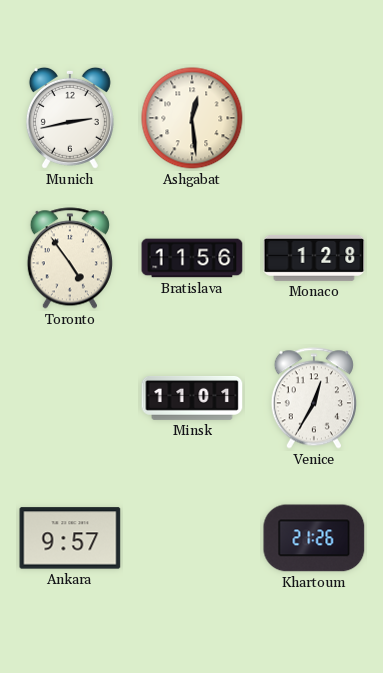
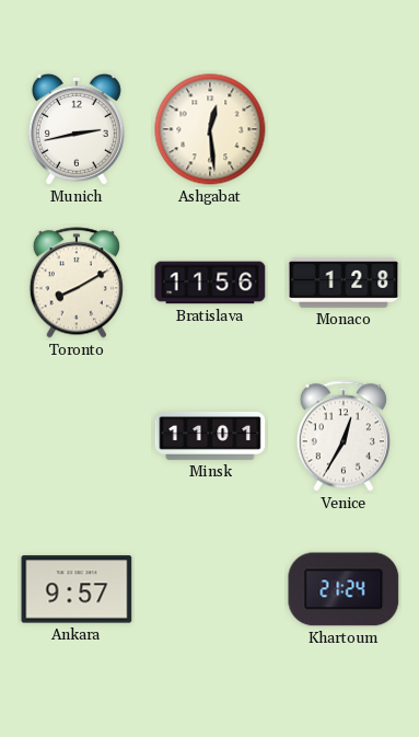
Toronto: 4:54 -> 8:10 (77, 283)
Khartoum: 21:26 -> 21:24 (344, 589)
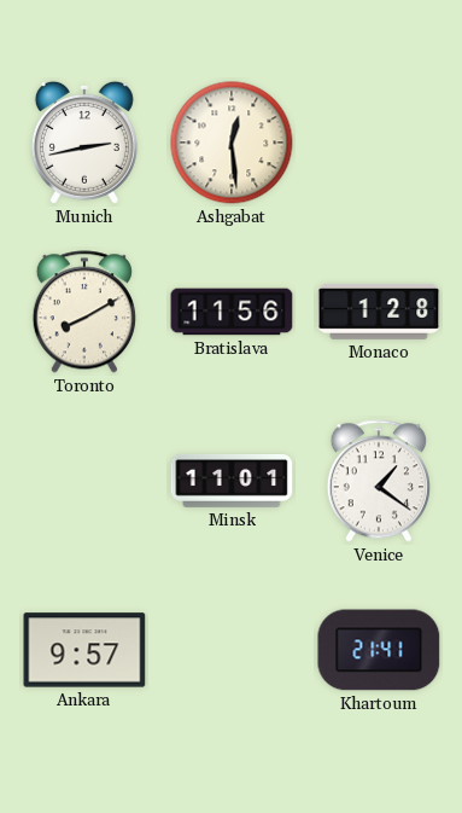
Venice: 12:35 -> 1:21 (379, 481)
Khartoum: 21:24 -> 21:41 (379, 650)
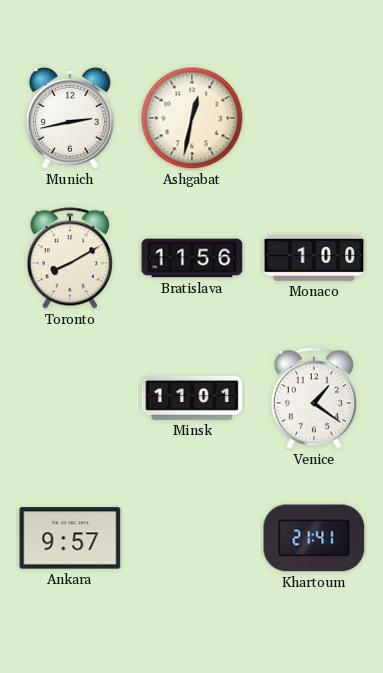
Ashgabat: 12:29 -> 12:32 (192, 118)
Monaco: 1:28 -> 1:00 (314, 258)
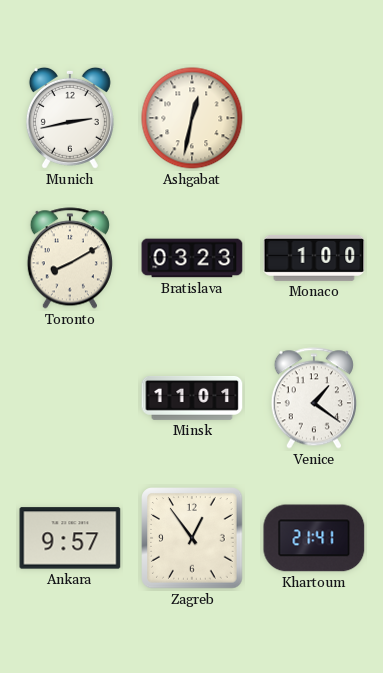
Bratislava: 11:56 -> 03:23 (192, 258)
Zagreb: none -> 12:54 (192, 538)
